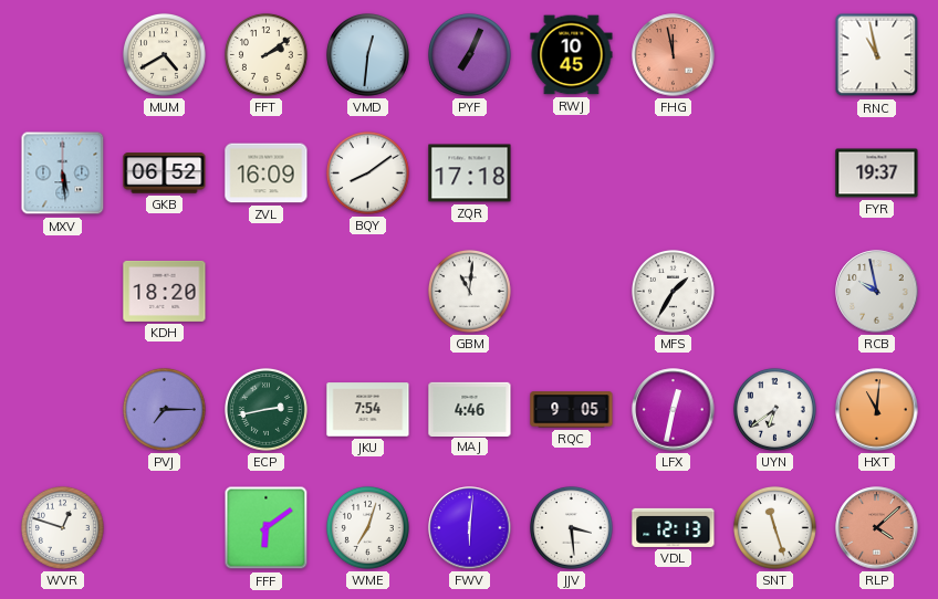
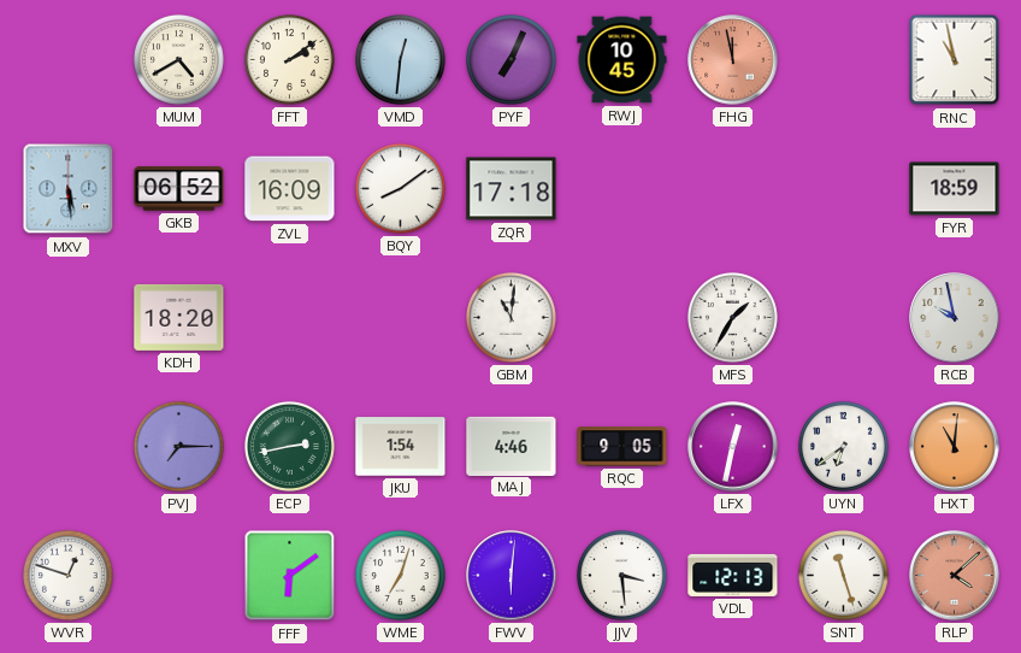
FYR: 19:37 -> 18:59 (955, 189)
JKU: 7:54 -> 1:54 (401, 447)
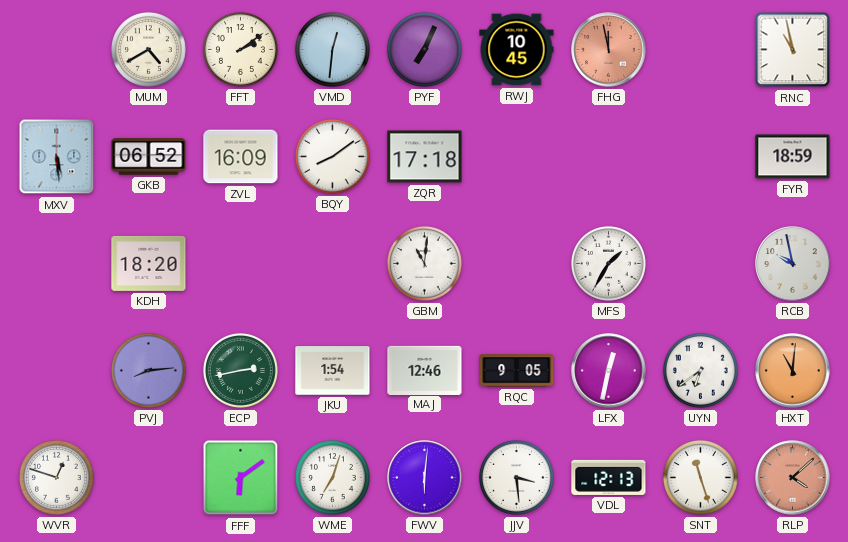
PVJ: 7:15 -> 8:14 (149, 371)
MAJ: 4:46 -> 12:46 (425, 370)
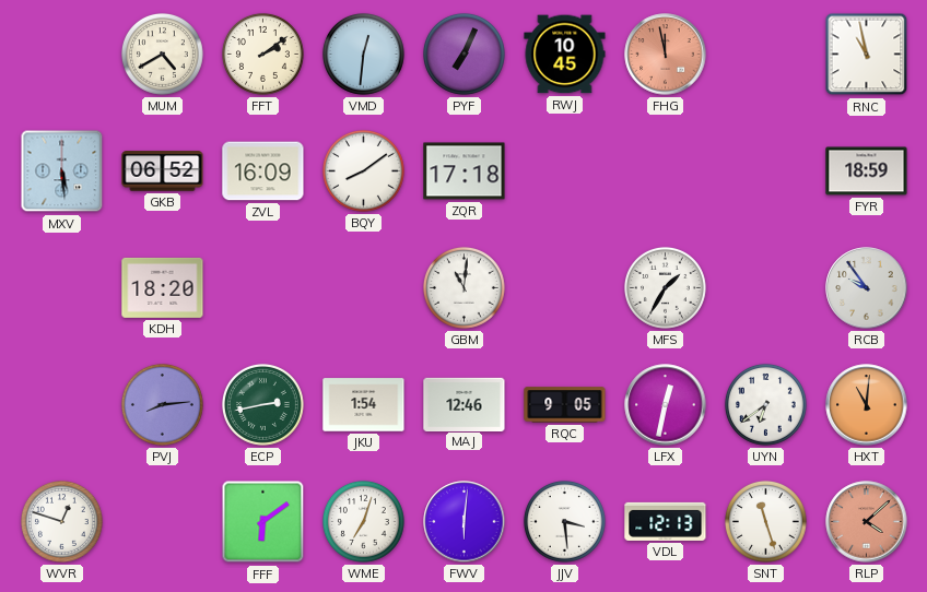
RCB: 9:58 -> 9:54 (867, 288)
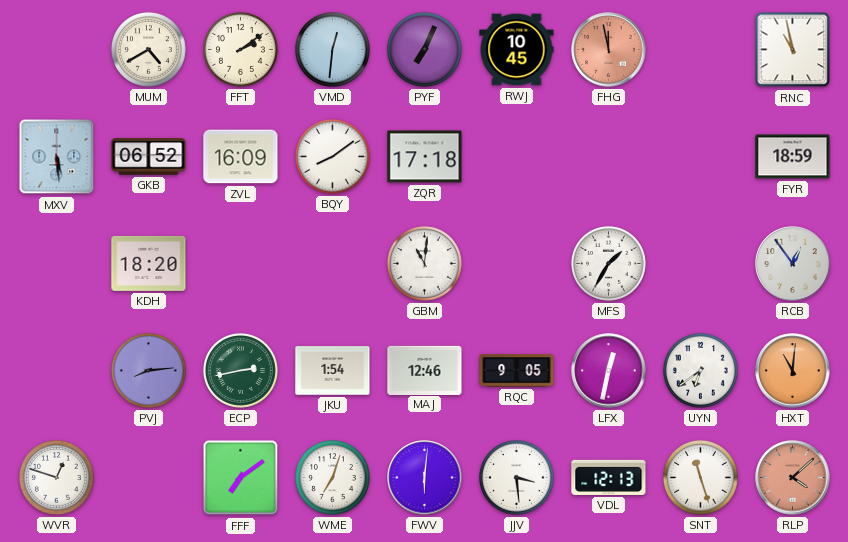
RCB: 9:54 -> 12:54 (793, 264)
FFF: 6:09 -> 7:09 (241, 478)
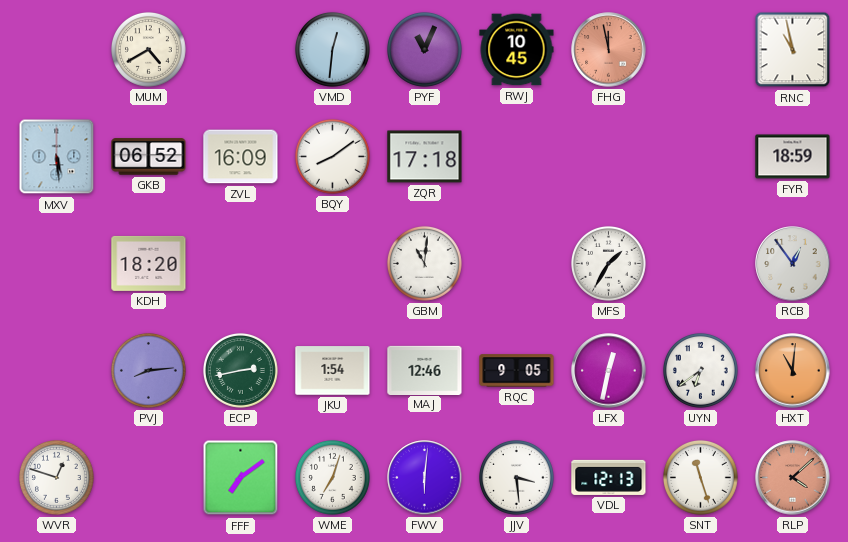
FFT: 2:09 -> none (241, 50)
PYF: 7:04 -> 11:04 (425, 50)
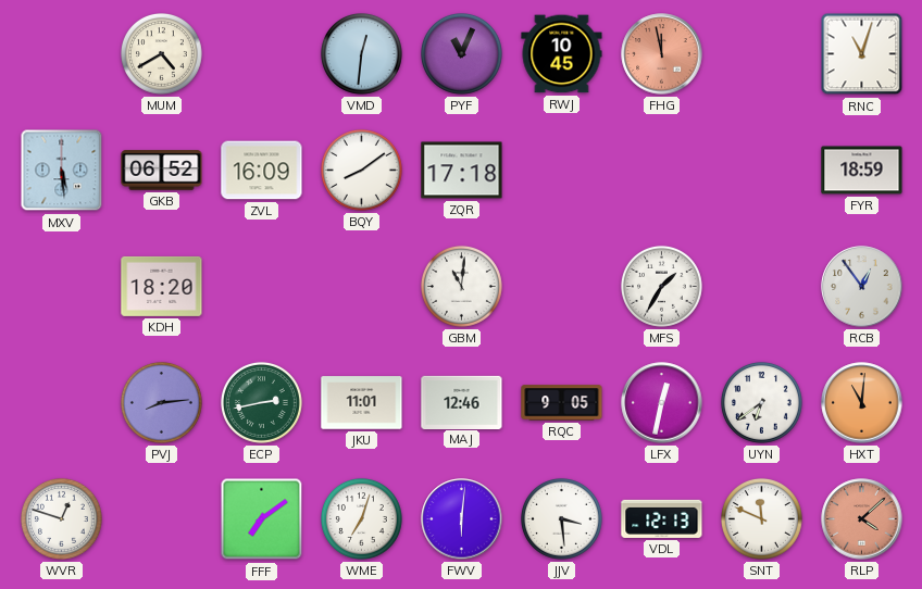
RNC: 10:58 -> 11:03 (862, 54)
JKU: 1:54 -> 11:01 (362, 403)
SNT: 11:27 -> 11:49 (762, 519)
